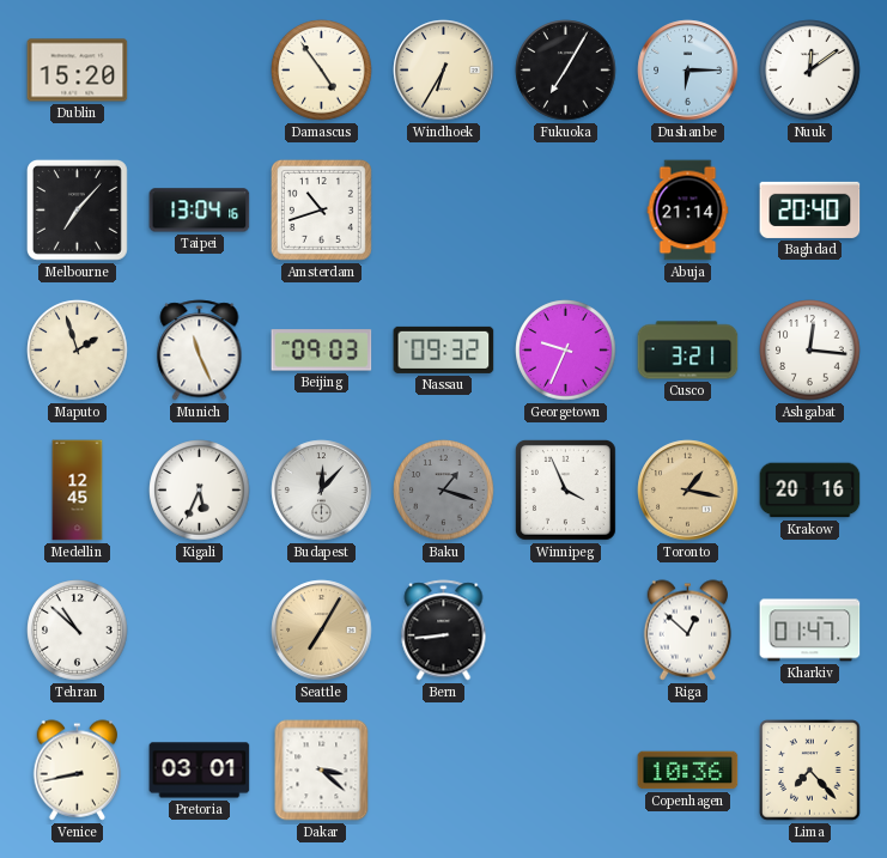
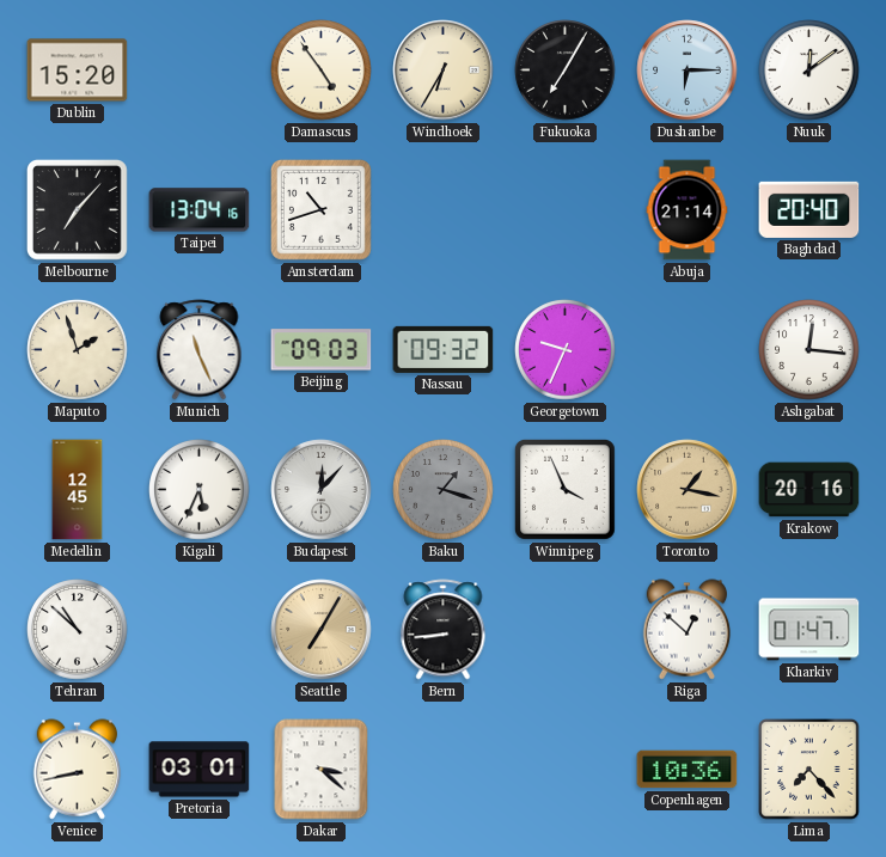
Cusco: 3:21 -> none (688, 351)
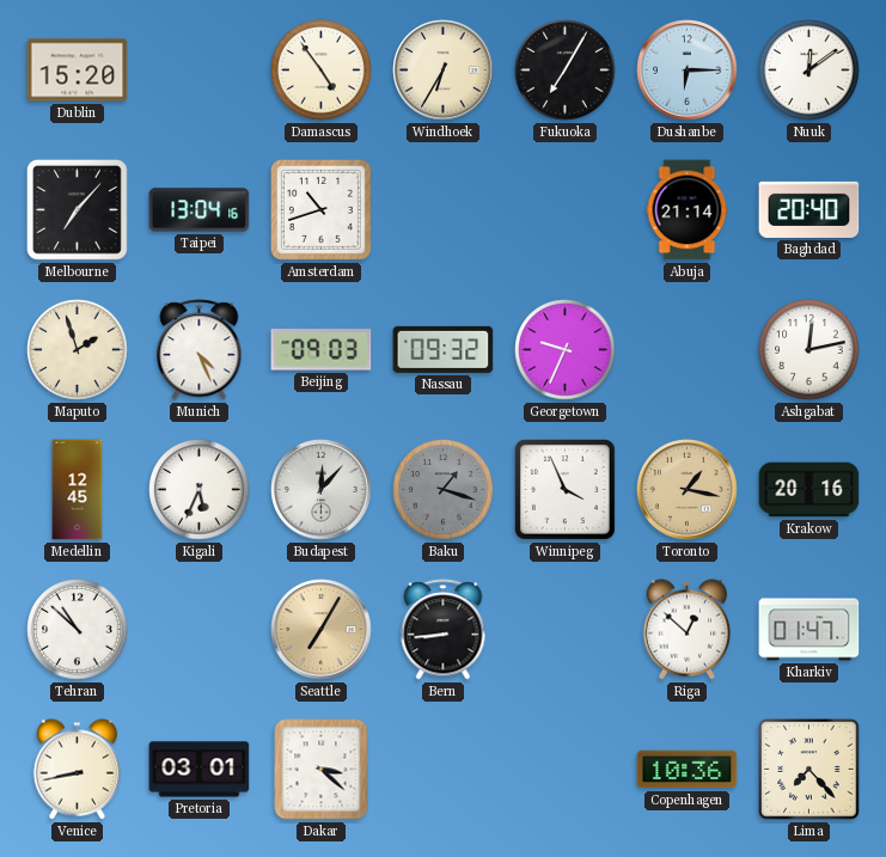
Munich: 11:26 -> 4:26 (200, 350)
Ashgabat: 12:16 -> 12:13 (809, 350)
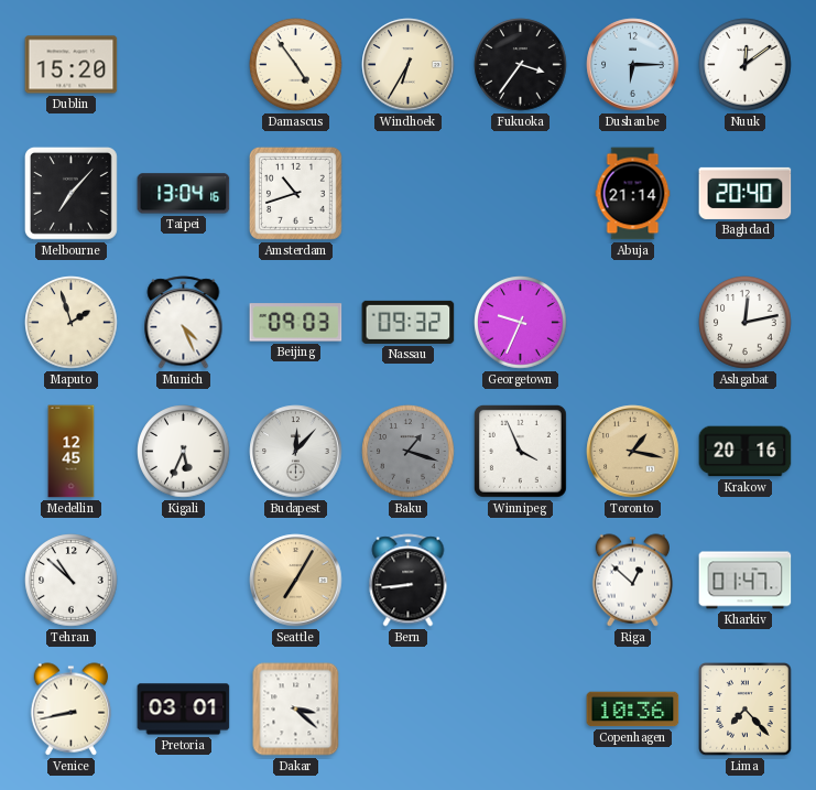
Fukuoka: 7:05 -> 3:36 (521, 65)
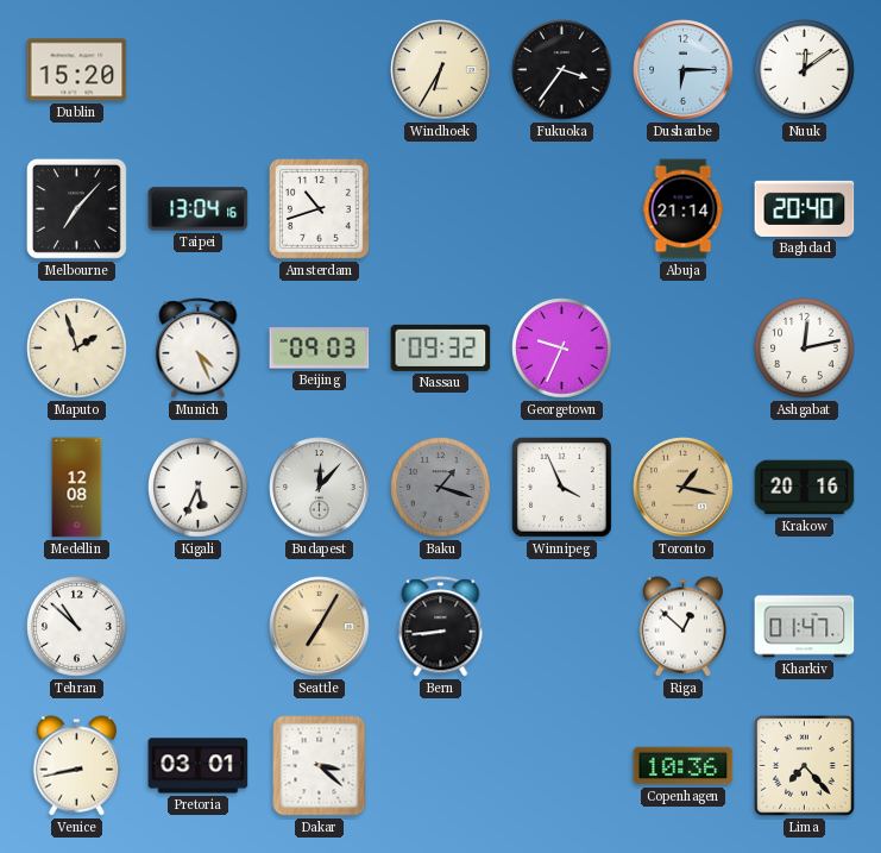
Damascus: 4:54 -> none (296, 65)
Medellin: 12:45 -> 12:08 (77, 488)
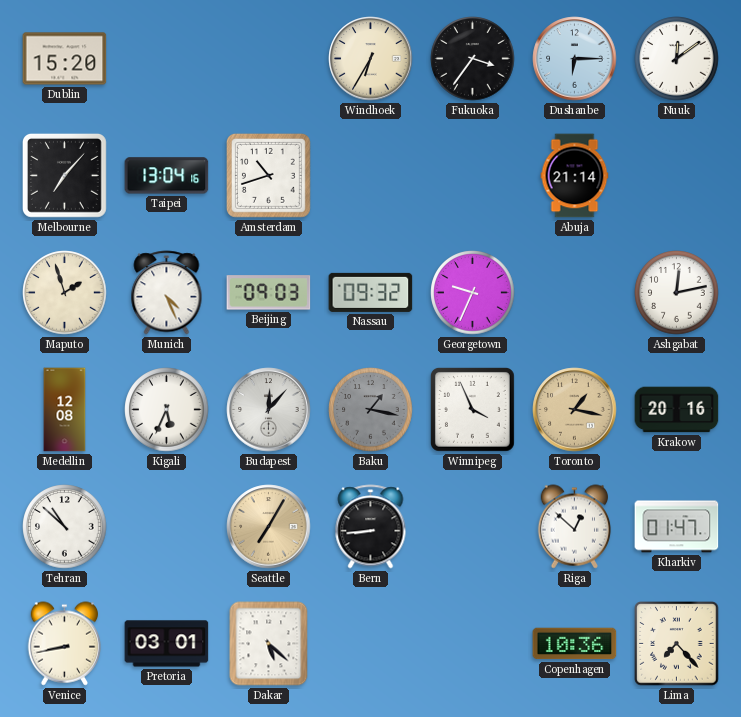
Baghdad: 20:40 -> none (805, 208)
Baku: 1:18 -> 1:17 (371, 410)
Dakar: 3:22 -> 5:22 (269, 644)
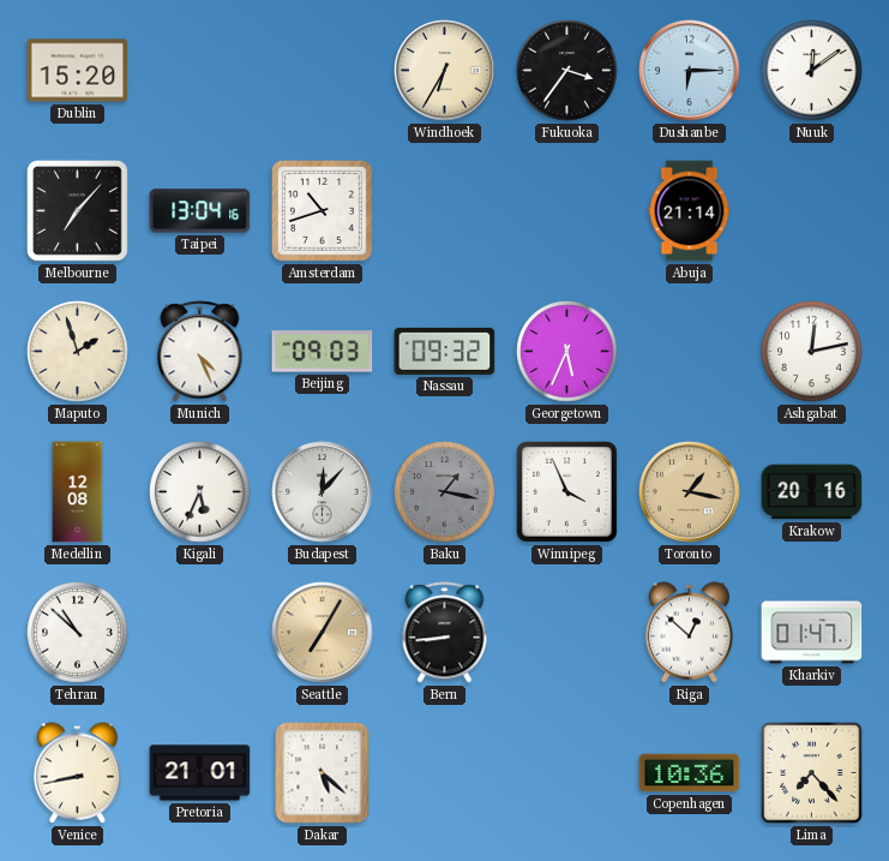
Georgetown: 9:34 -> 5:34 (567, 352)
Pretoria: 03:01 -> 21:01 (200, 773)
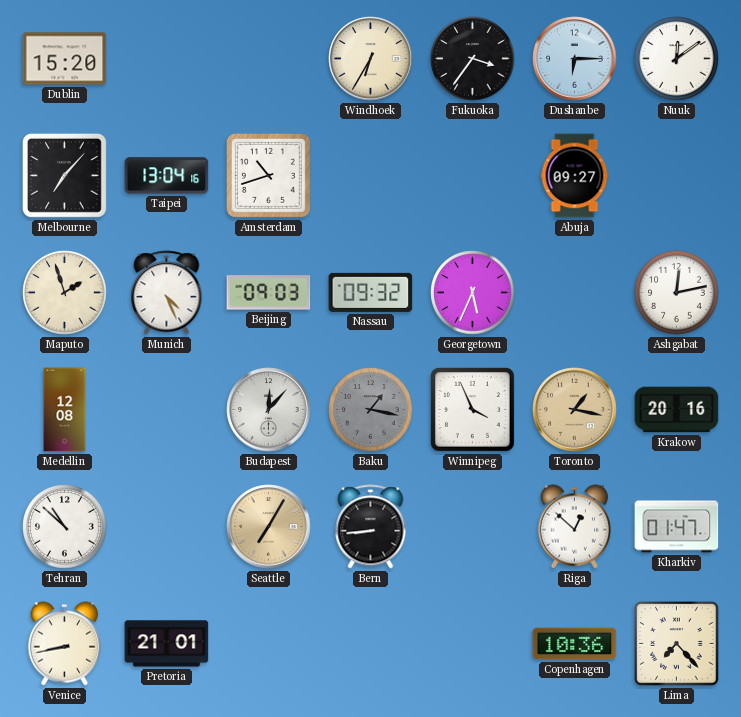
Abuja: 21:14 -> 09:27 (575, 176)
Kigali: 5:34 -> none (200, 492)
Dakar: 5:22 -> none (323, 773)
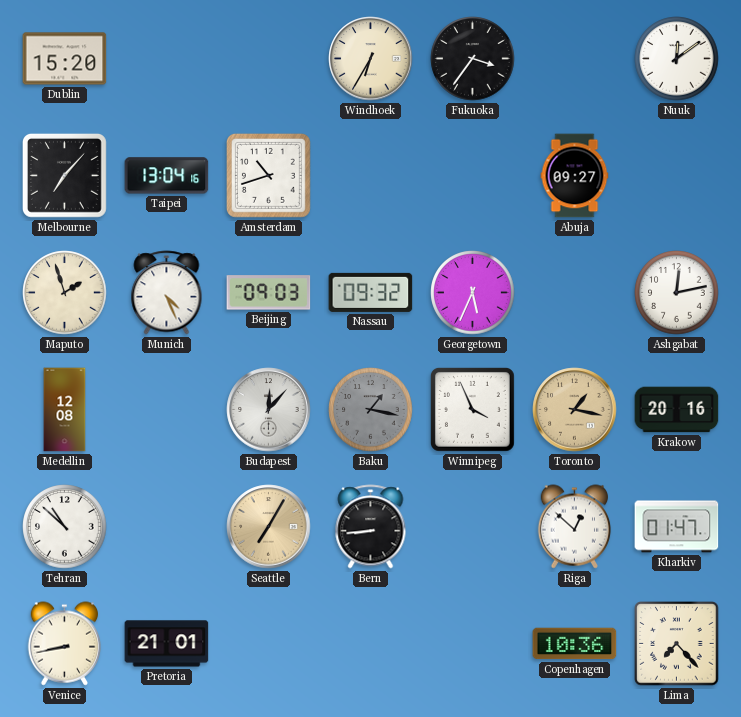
Dushanbe: 6:15 -> none (575, 59)
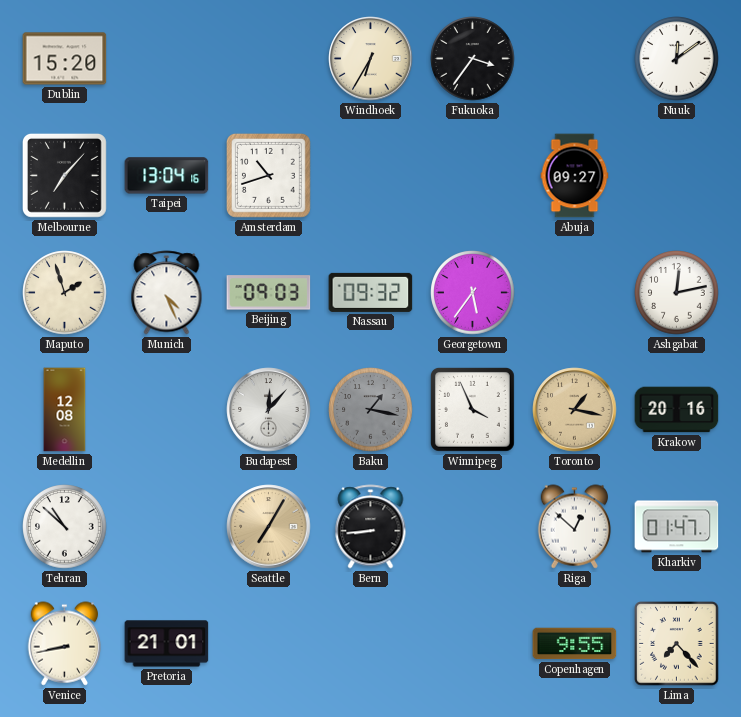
Georgetown: 5:34 -> 5:36 (473, 293)
Copenhagen: 10:36 -> 9:55 (575, 644)
